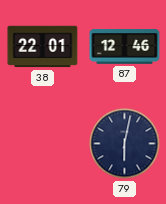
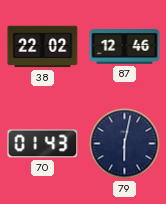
38: 22:01 -> 22:02 (43, 47)
70: none -> 01:43 (43, 144)
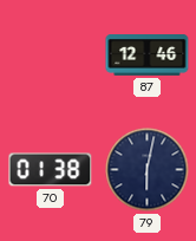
38: 22:02 -> none (43, 47)
70: 01:43 -> 01:38 (51, 170)
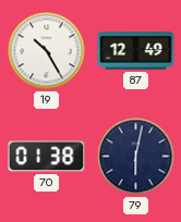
19: none -> 10:25 (47, 51)
87: 12:46 -> 12:49 (136, 51)
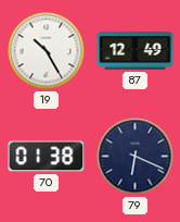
79: 6:02 -> 6:19 (136, 157)
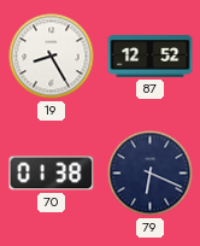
19: 10:25 -> 8:25 (52, 57)
87: 12:49 -> 12:52 (151, 57)
